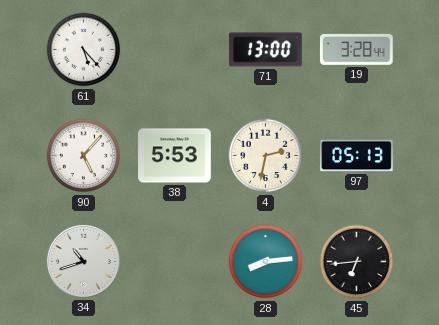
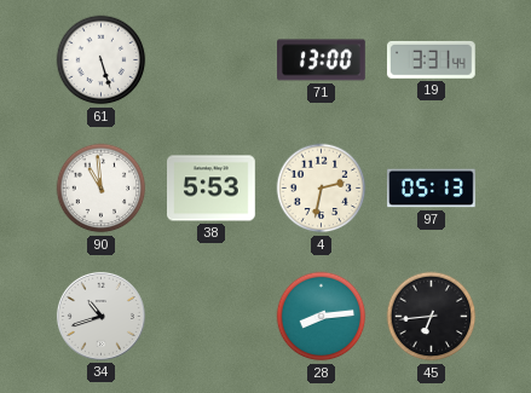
61: 5:23 -> 5:27 (102, 60)
19: 3:28 -> 3:31 (432, 59)
90: 5:07 -> 10:59 (102, 189)
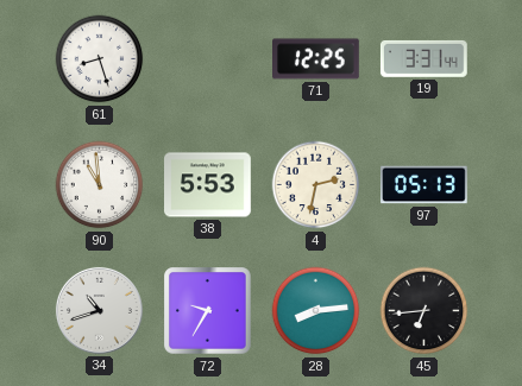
61: 5:27 -> 8:27 (100, 59)
71: 13:00 -> 12:25 (316, 59)
72: none -> 9:35 (208, 311)
